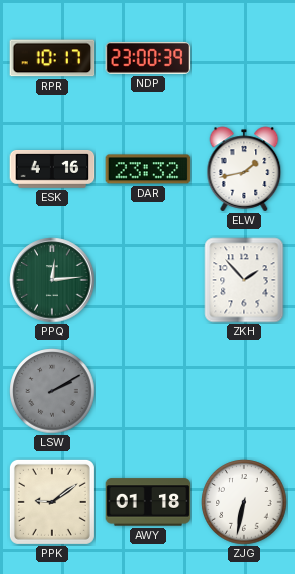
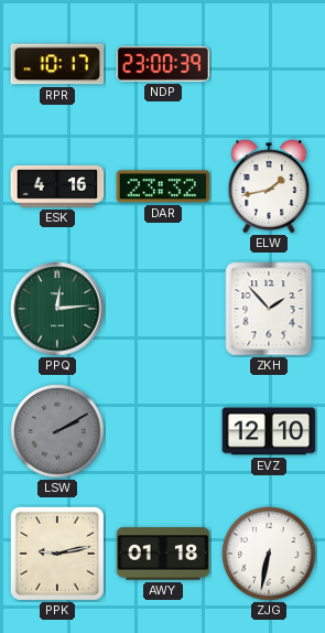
EVZ: none -> 12:10 (269, 431)
PPK: 9:09 -> 9:13 (57, 554)
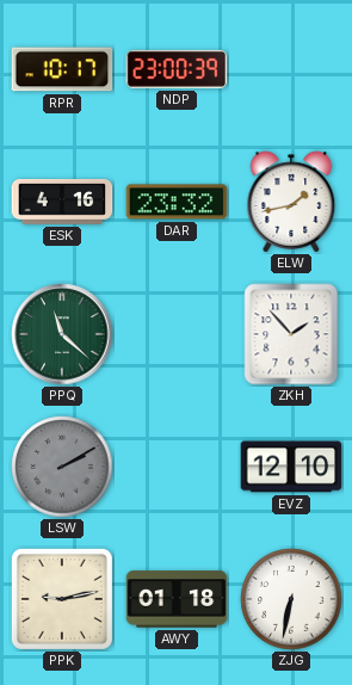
PPQ: 12:14 -> 11:22 (62, 334)
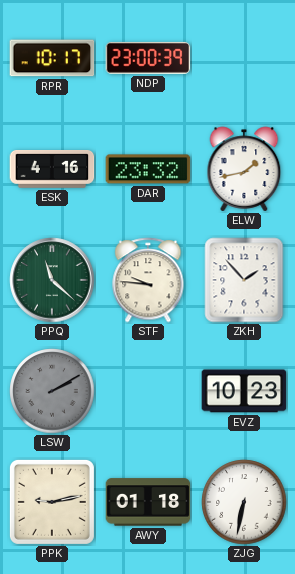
STF: none -> 9:46 (148, 280)
EVZ: 12:10 -> 10:23 (244, 391)
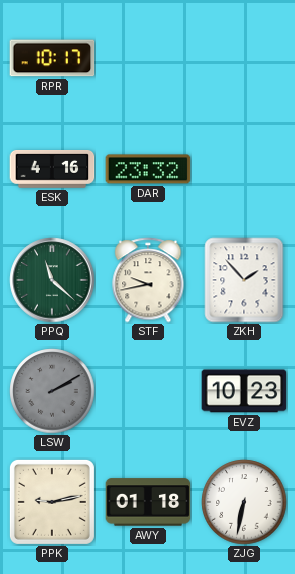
NDP: 23:00 -> none (148, 58)
ELW: 1:43 -> none (244, 169)
STF: 9:46 -> 9:43 (148, 280)
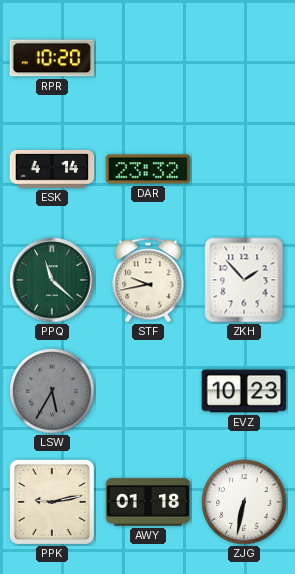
RPR: 10:17 -> 10:20 (52, 58)
ESK: 4:16 -> 4:14 (52, 170)
LSW: 2:10 -> 5:35 (52, 391)
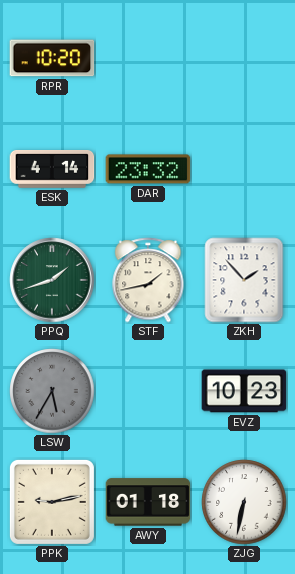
PPQ: 11:22 -> 1:42 (52, 280)
STF: 9:43 -> 1:43 (148, 280)
